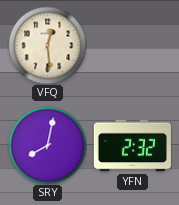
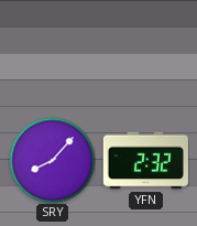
VFQ: 12:29 -> none (47, 45)
SRY: 8:02 -> 8:07 (52, 160)
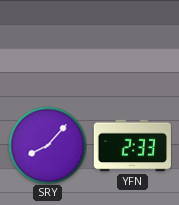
YFN: 2:32 -> 2:33 (132, 146)
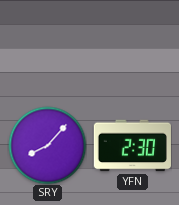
YFN: 2:33 -> 2:30 (132, 146)
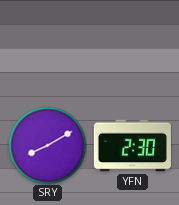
SRY: 8:07 -> 8:10 (47, 145)
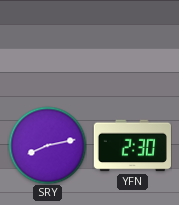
SRY: 8:10 -> 8:13 (47, 145)
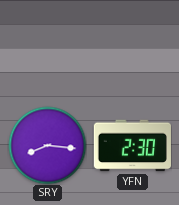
SRY: 8:13 -> 8:16 (47, 145)
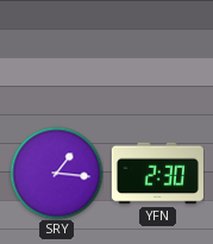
SRY: 8:16 -> 1:16 (56, 173)
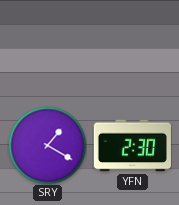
SRY: 1:16 -> 1:20 (47, 145)
